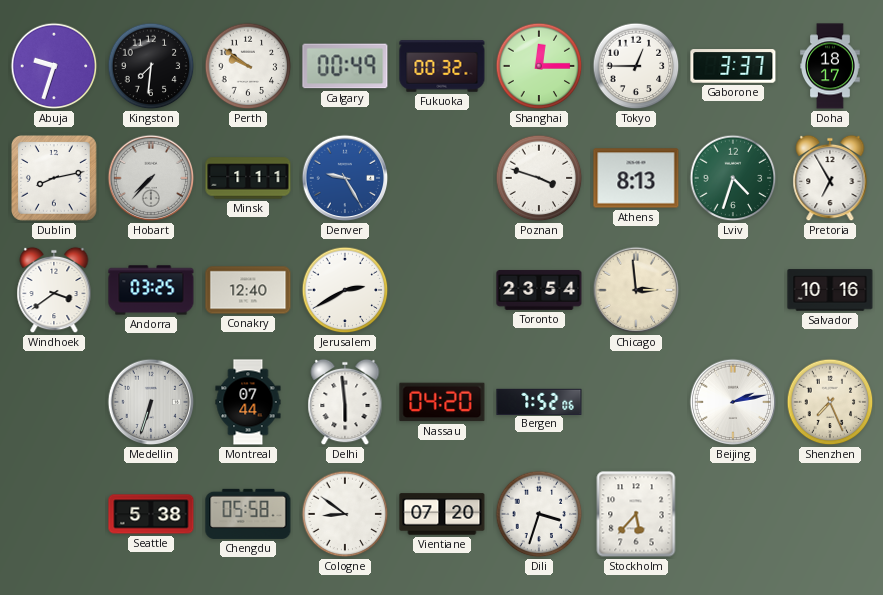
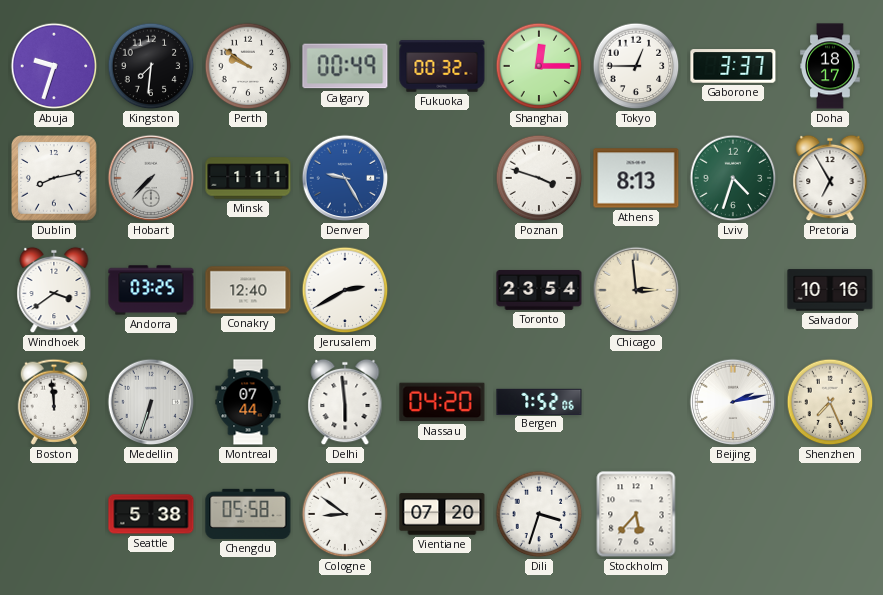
Boston: none -> 11:59 (54, 402)
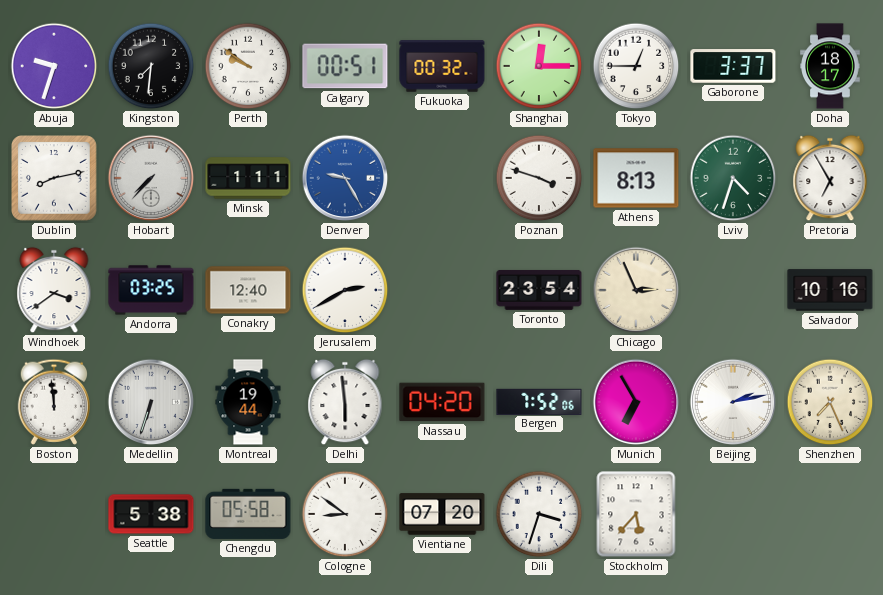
Calgary: 00:49 -> 00:51 (345, 66)
Chicago: 2:59 -> 2:56 (636, 290)
Montreal: 07:44 -> 19:44 (248, 402)
Munich: none -> 6:55 (636, 402)
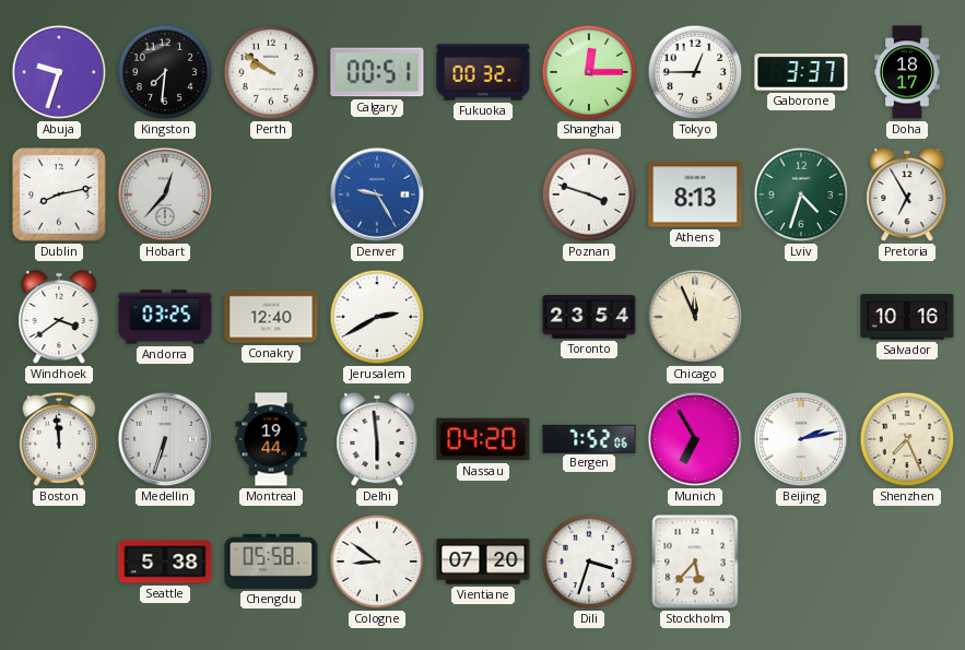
Hobart: 7:37 -> 12:37 (165, 194)
Minsk: 1:11 -> none (248, 178)
Chicago: 2:56 -> 11:56 (695, 317)
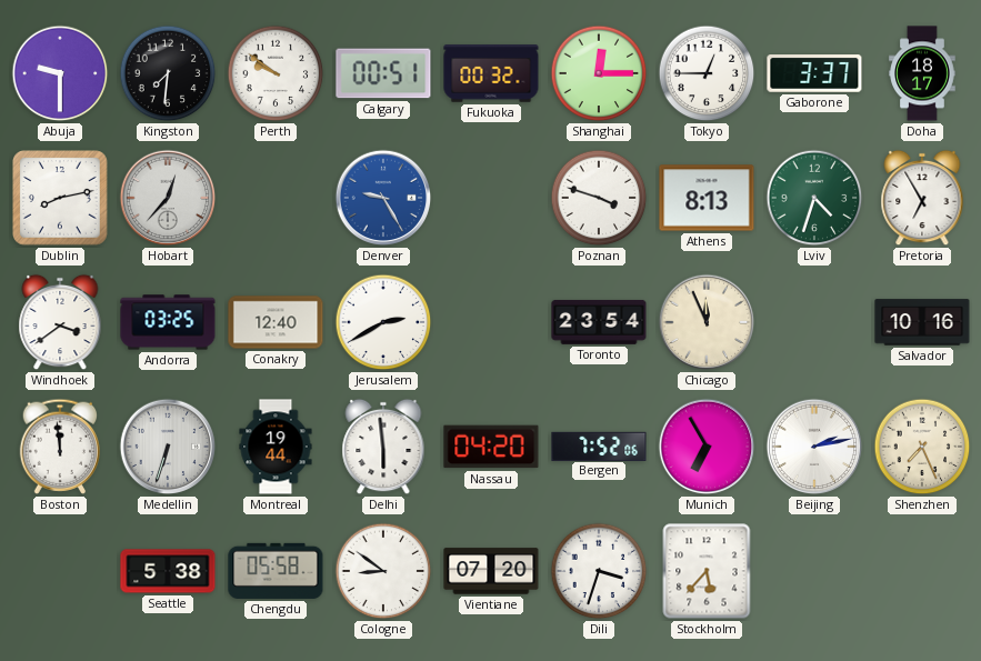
Abuja: 9:33 -> 9:30 (60, 73)
